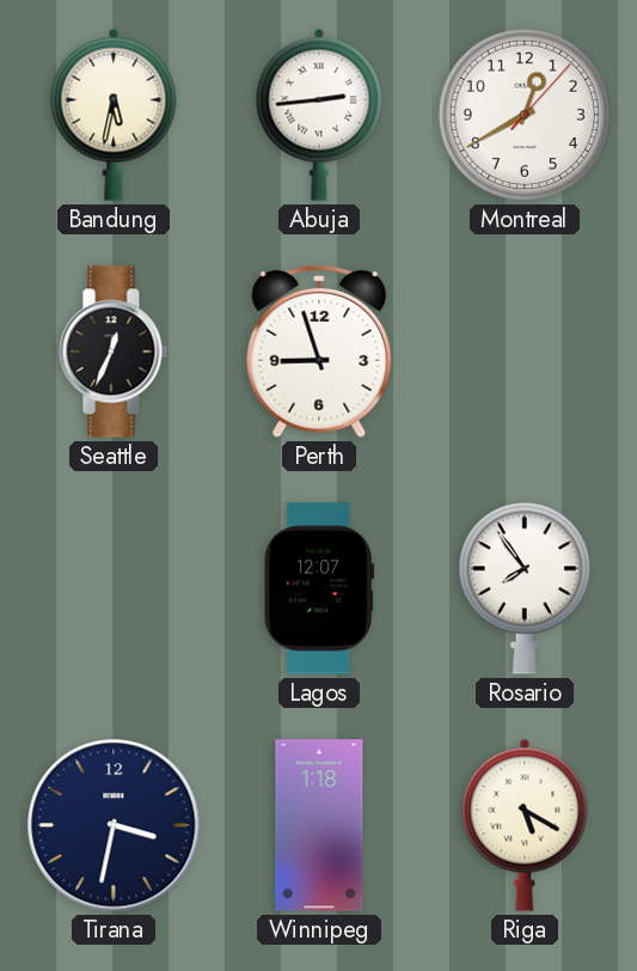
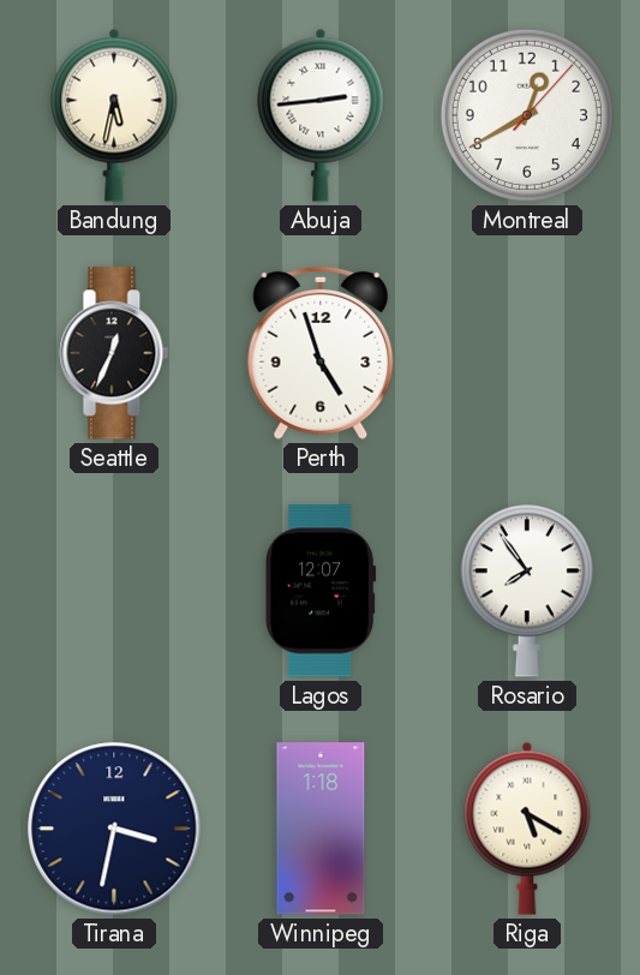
Perth: 8:57 -> 4:57 (321, 353)
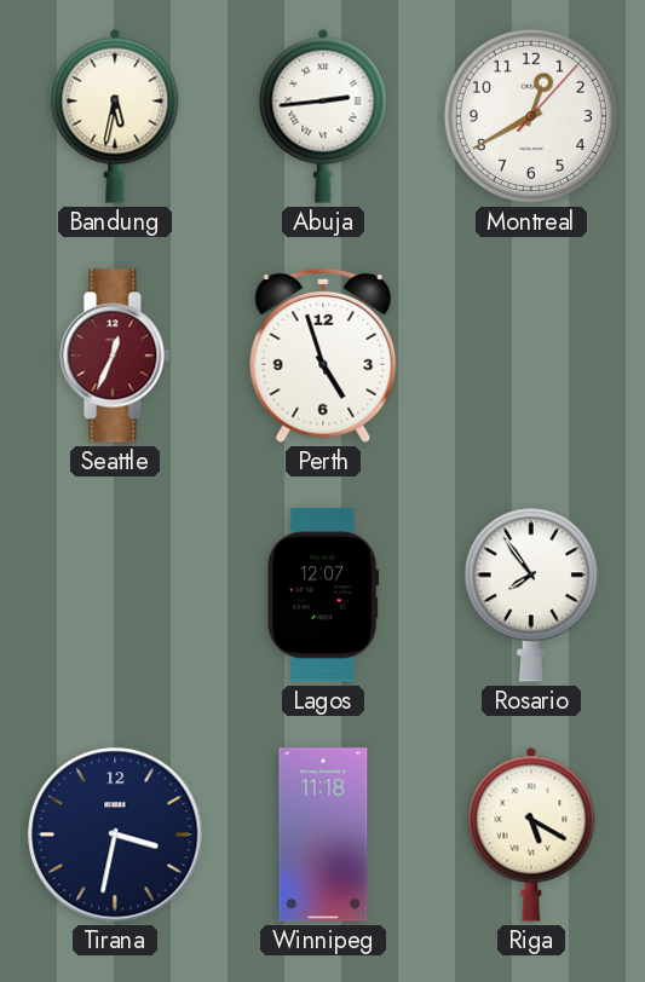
Seattle dial: black -> burgundy (115, 356)
Winnipeg: 1:18 -> 11:18 (323, 834)
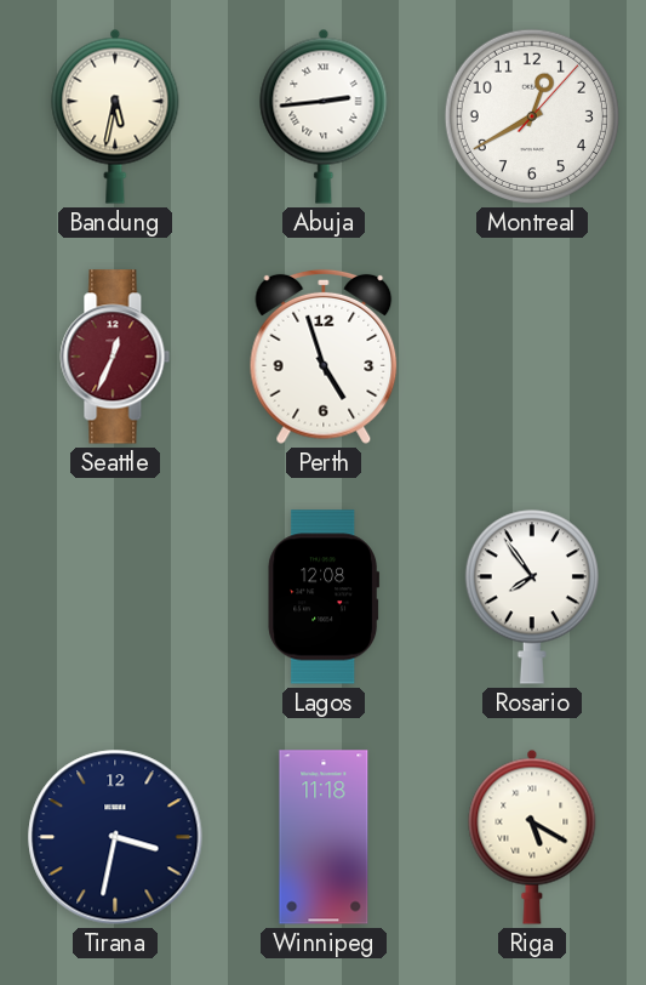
Lagos: 12:07 -> 12:08 (324, 597)
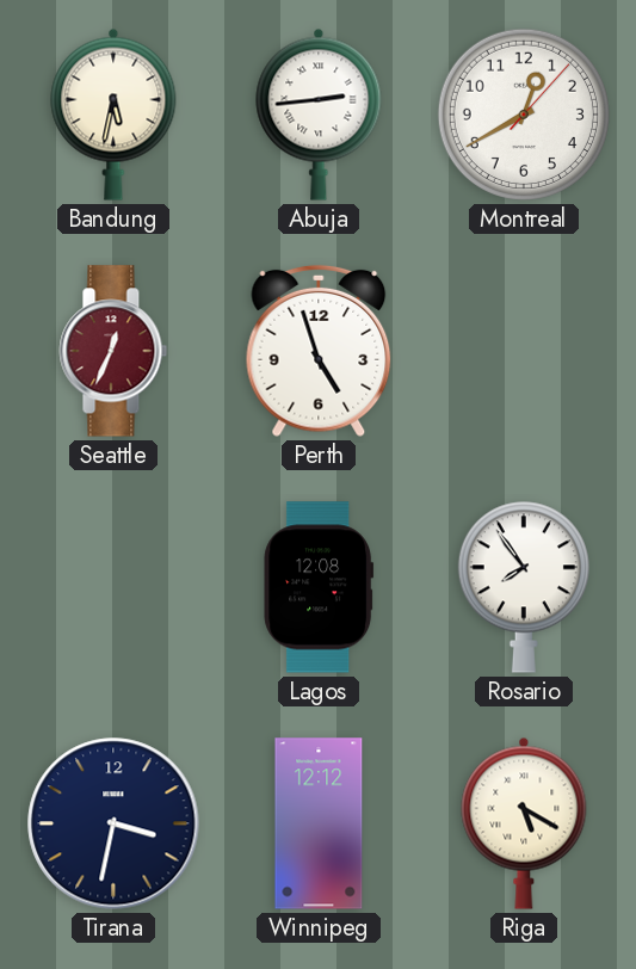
Winnipeg: 11:18 -> 12:12 (319, 823)
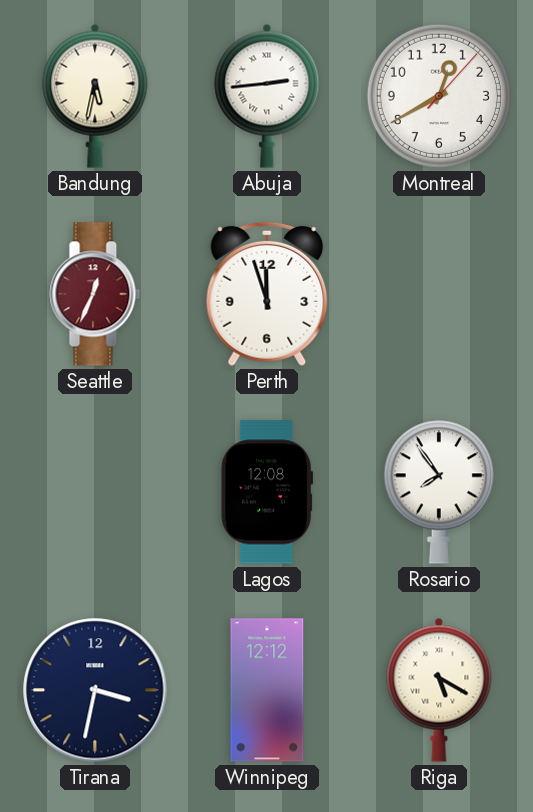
Perth: 4:57 -> 11:57 (267, 294)
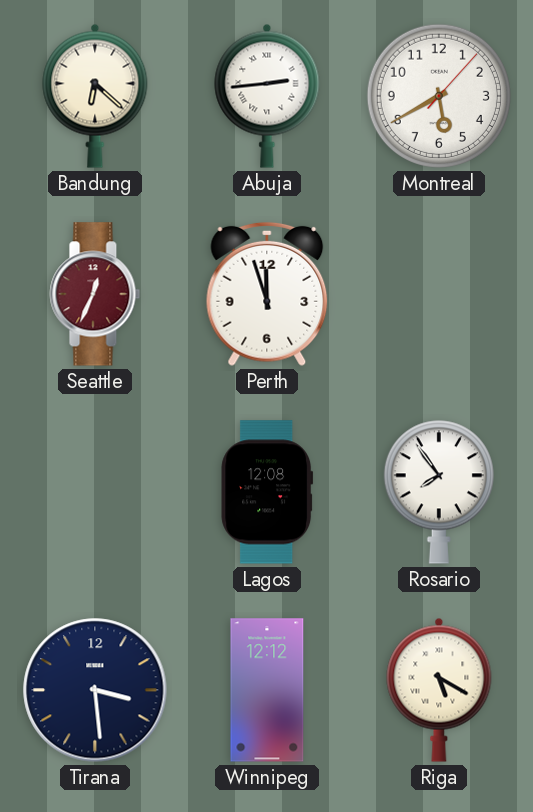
Bandung: 5:32 -> 6:22 (95, 96)
Montreal: 12:40 -> 5:40 (439, 96)
Tirana: 3:32 -> 3:29 (95, 690)
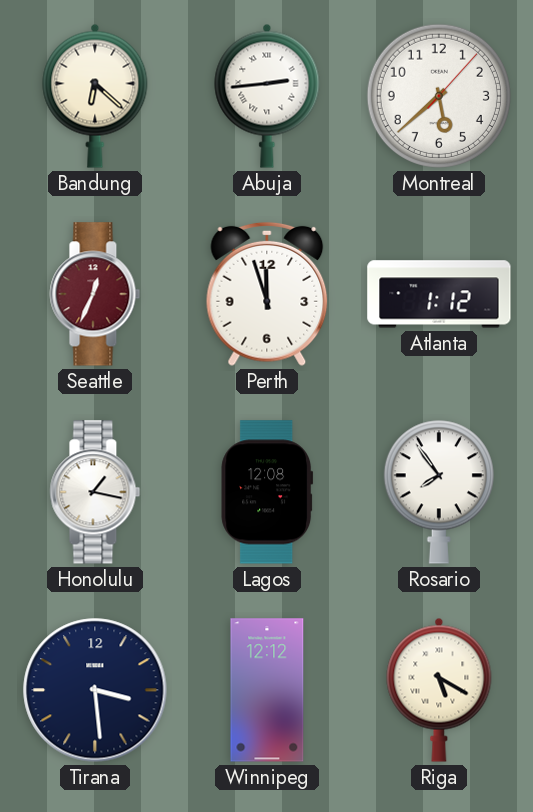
Montreal: 5:40 -> 5:38 (439, 96)
Atlanta: none -> 1:12 (439, 294)
Honolulu: none -> 1:17 (95, 492)
